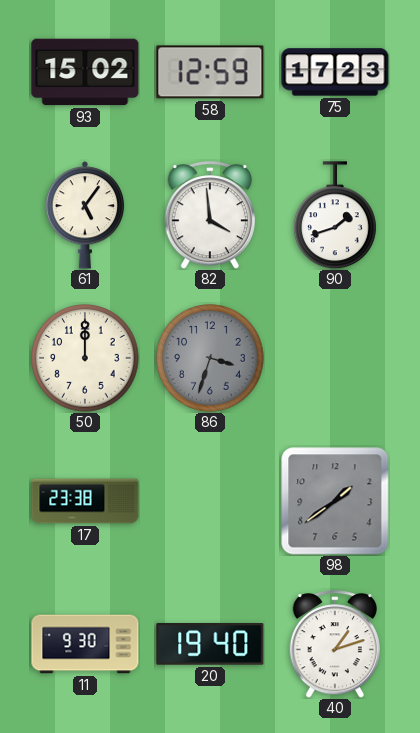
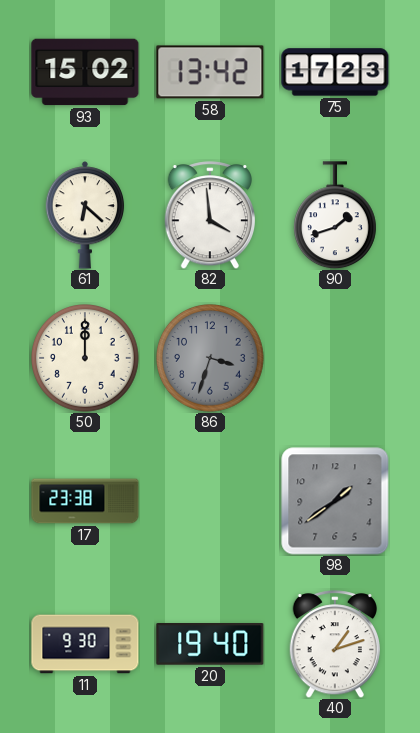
58: 12:59 -> 13:42 (210, 72)
61: 5:06 -> 6:22 (85, 215)
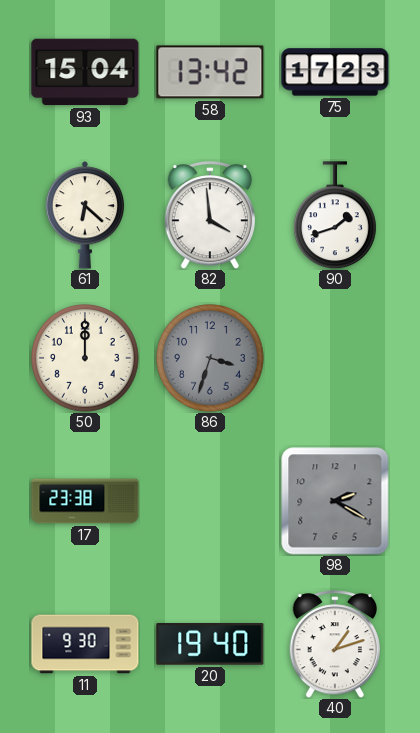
93: 15:02 -> 15:04 (85, 72)
98: 1:39 -> 2:20 (335, 501)
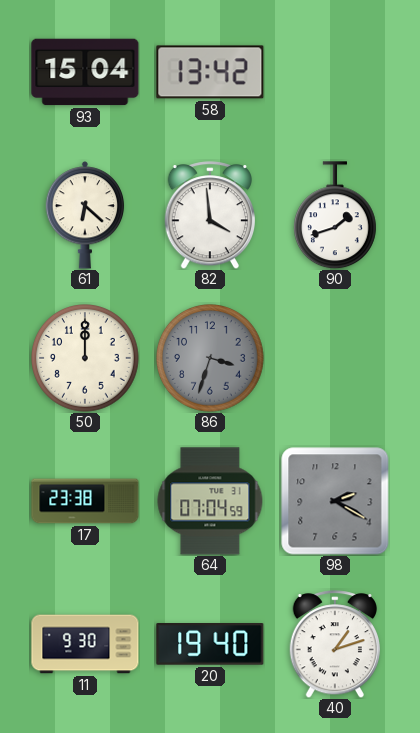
75: 17:23 -> none (335, 72)
64: none -> 07:04 (210, 501)
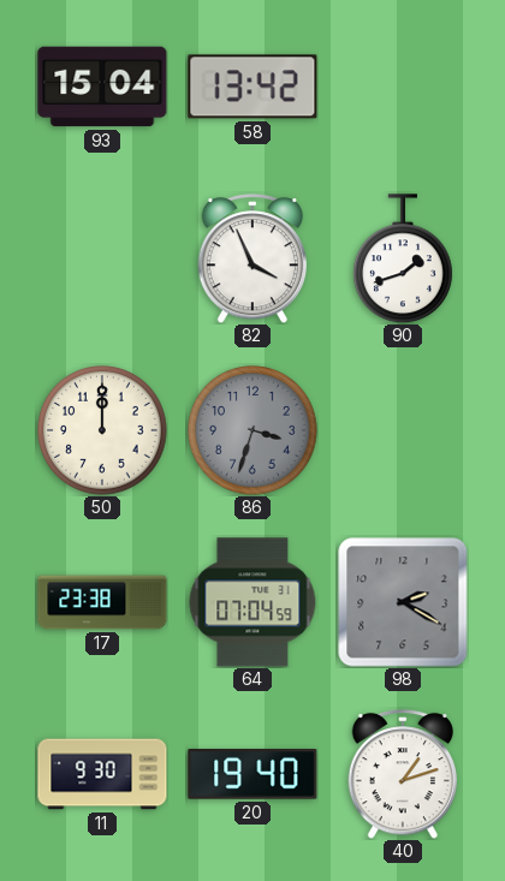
61: 6:22 -> none (85, 215)
82: 3:59 -> 3:56 (251, 258)
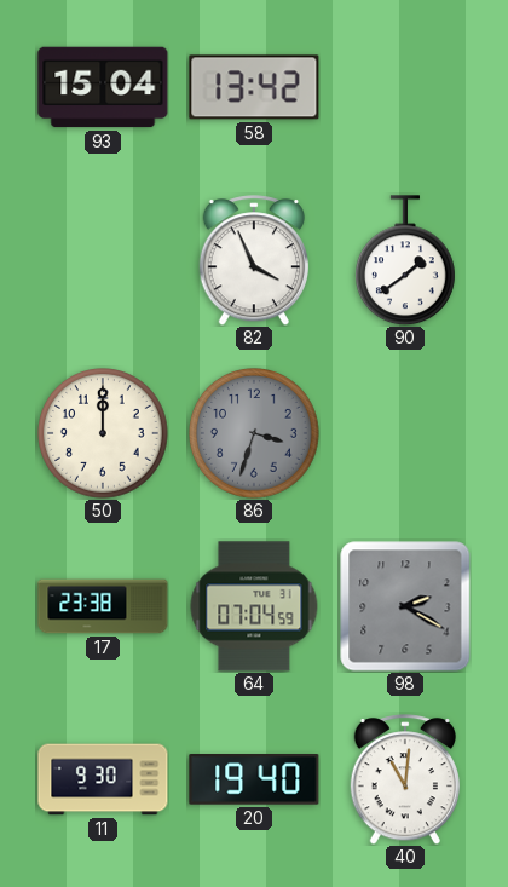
90: 1:42 -> 1:39 (405, 260)
40: 1:12 -> 11:01 (404, 779)
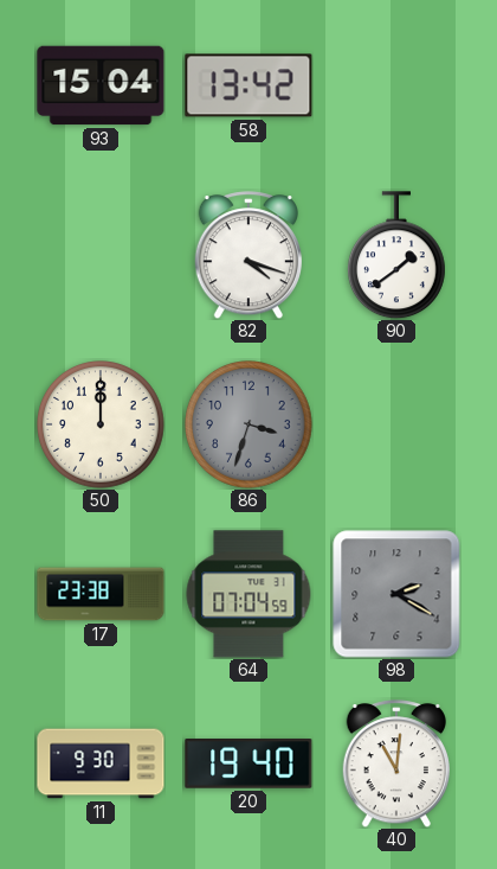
82: 3:56 -> 4:18 (247, 255)
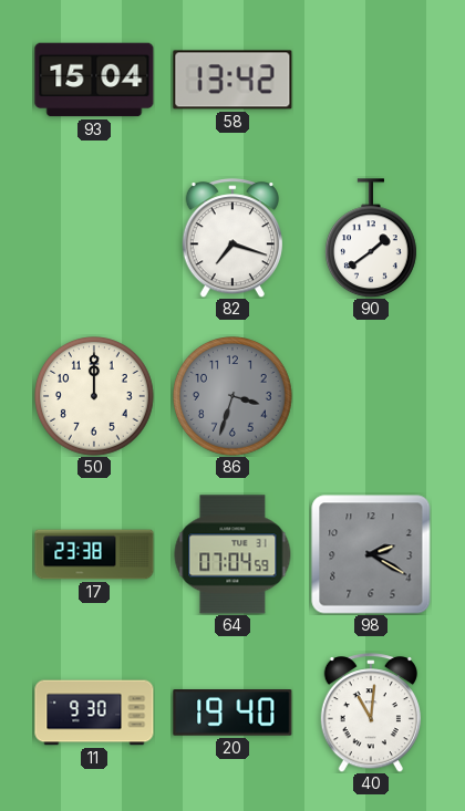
82: 4:18 -> 7:18 (231, 238)
